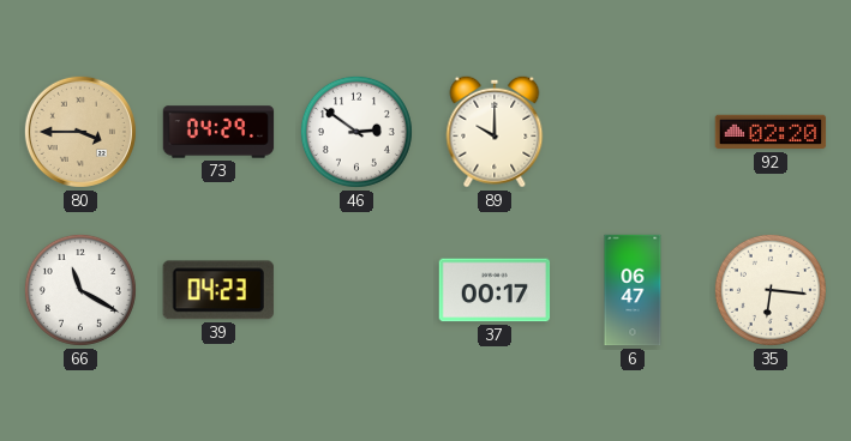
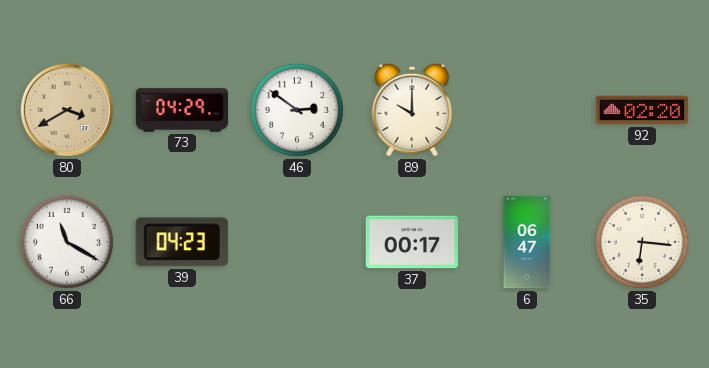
80: 3:45 -> 3:40 (67, 110)
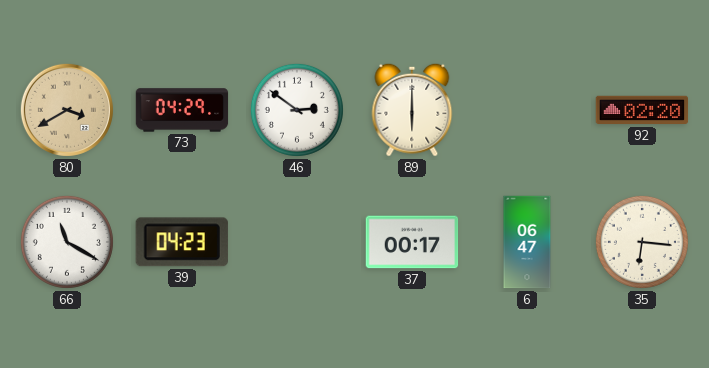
89: 10:00 -> 6:00 (412, 110)
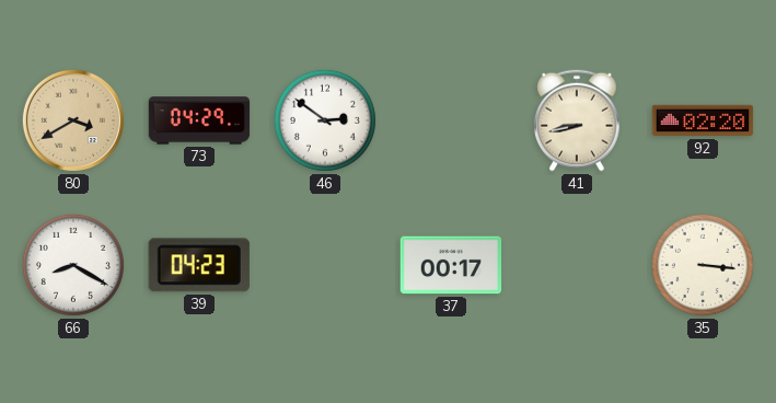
89: 6:00 -> none (412, 110)
41: none -> 8:43 (577, 120)
66: 11:20 -> 8:20 (73, 265)
6: 06:47 -> none (527, 242)
35: 6:16 -> 3:16 (703, 265)
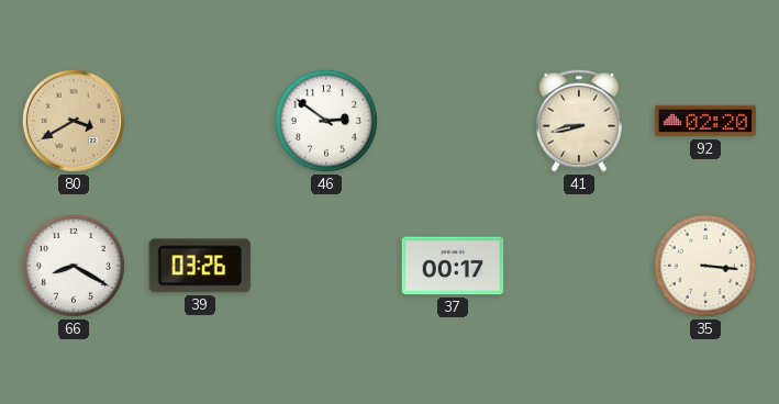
73: 04:29 -> none (199, 120)
39: 04:23 -> 03:26 (200, 266)
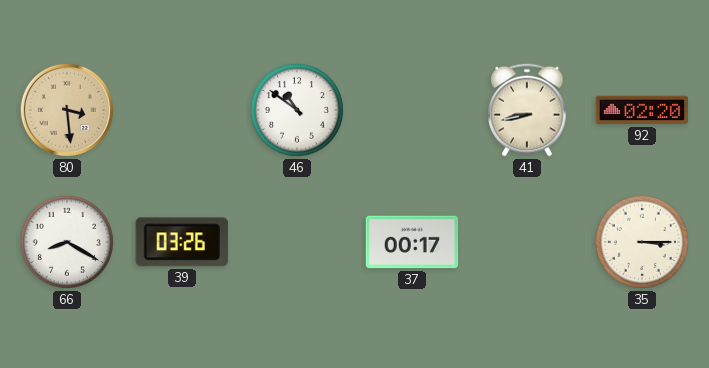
80: 3:40 -> 3:29 (67, 110)
46: 2:51 -> 10:51 (297, 110)
35: 3:16 -> 3:15 (642, 242)
